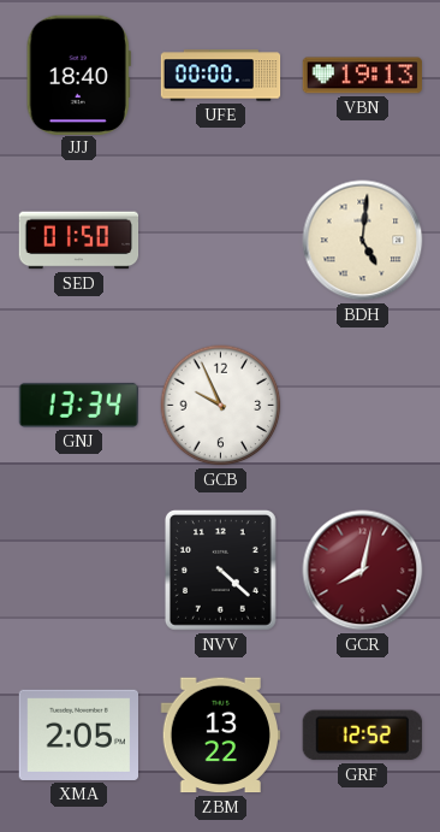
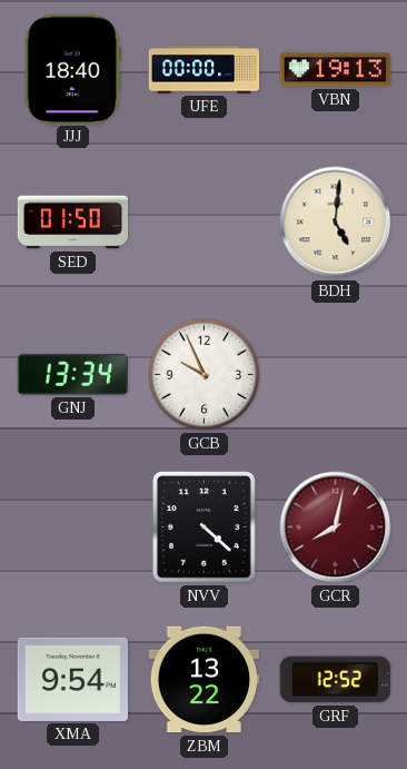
XMA: 2:05 -> 9:54 (72, 679)
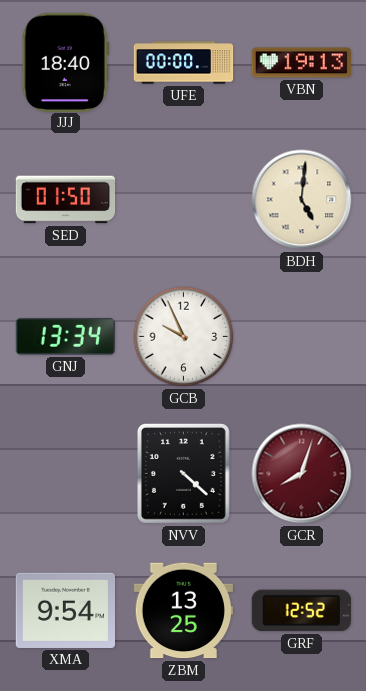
GCR: 8:02 -> 8:03 (302, 474)
ZBM: 13:22 -> 13:25 (183, 611)
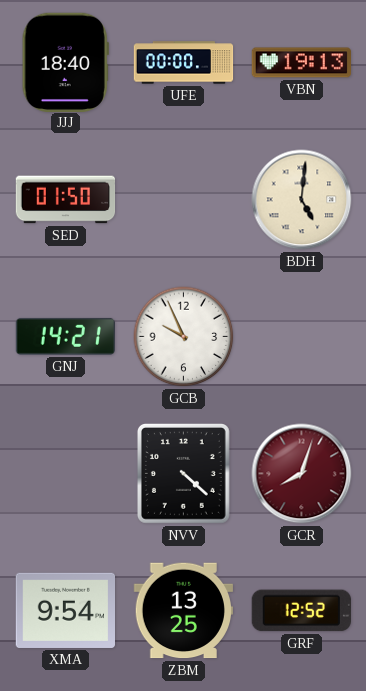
GNJ: 13:34 -> 14:21 (65, 336)
